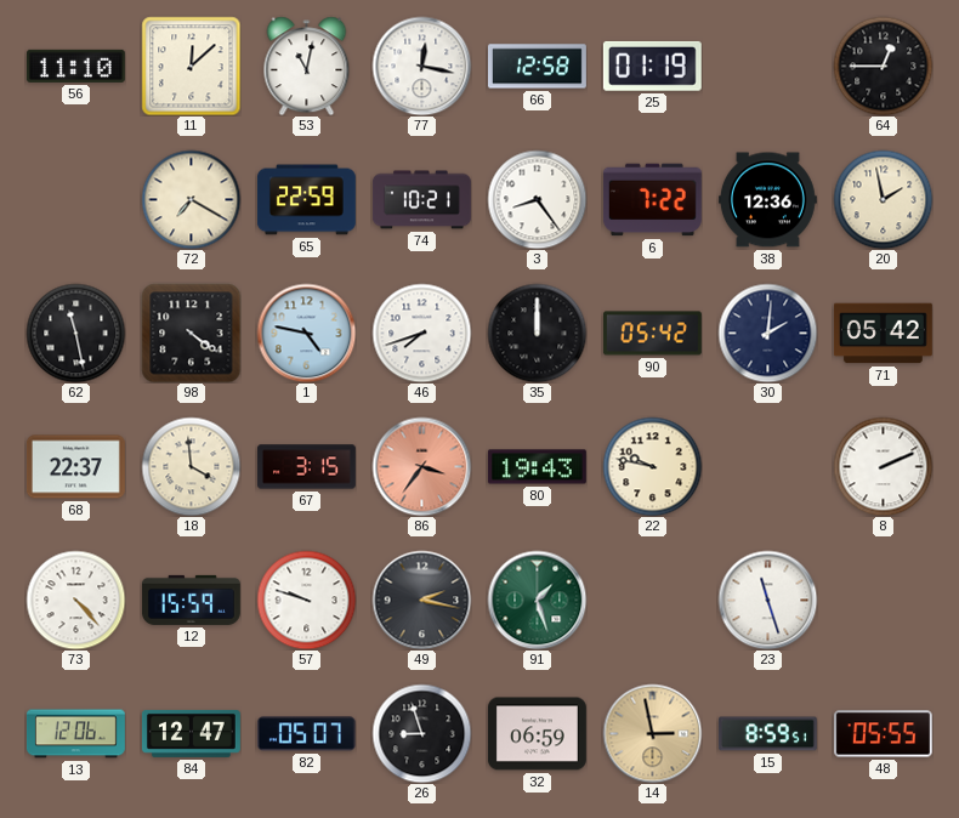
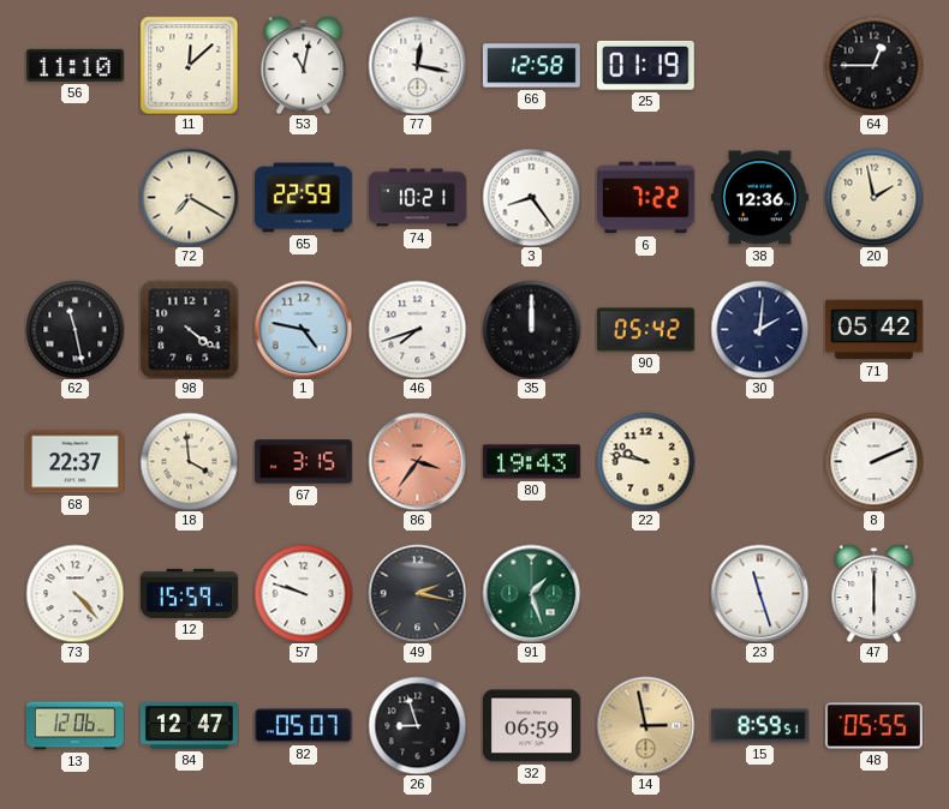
47: none -> 6:00 (875, 593)
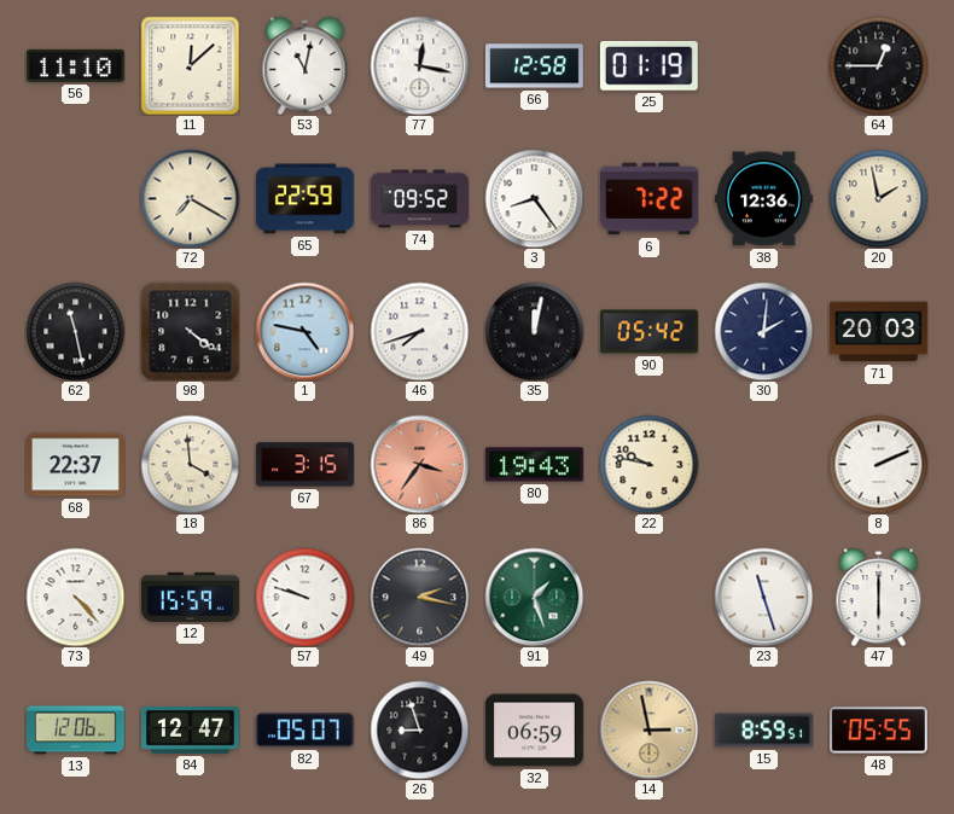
74: 10:21 -> 09:52 (420, 199)
35: 12:00 -> 12:02 (534, 331)
71: 05:42 -> 20:03 (878, 332)
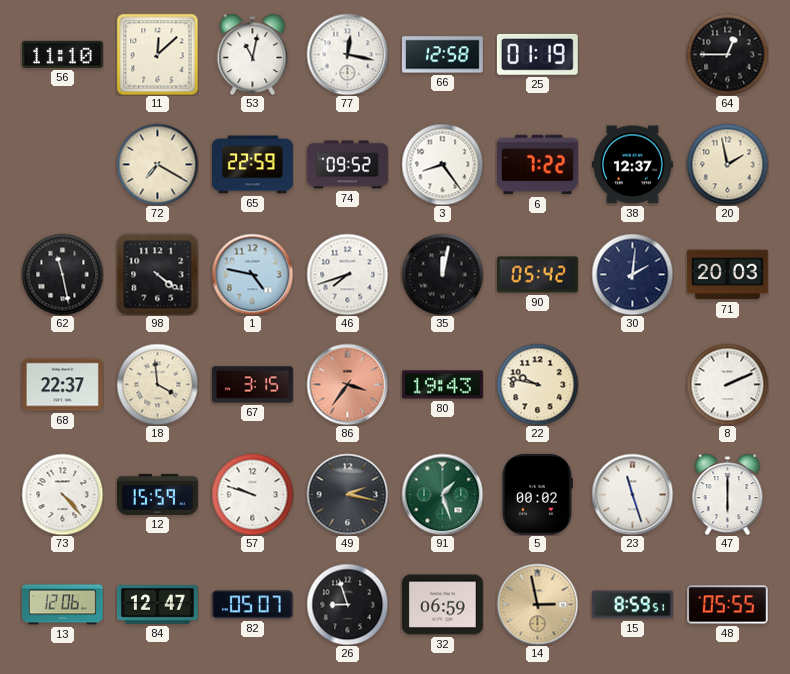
38: 12:36 -> 12:37 (632, 165)
5: none -> 00:02 (537, 494)
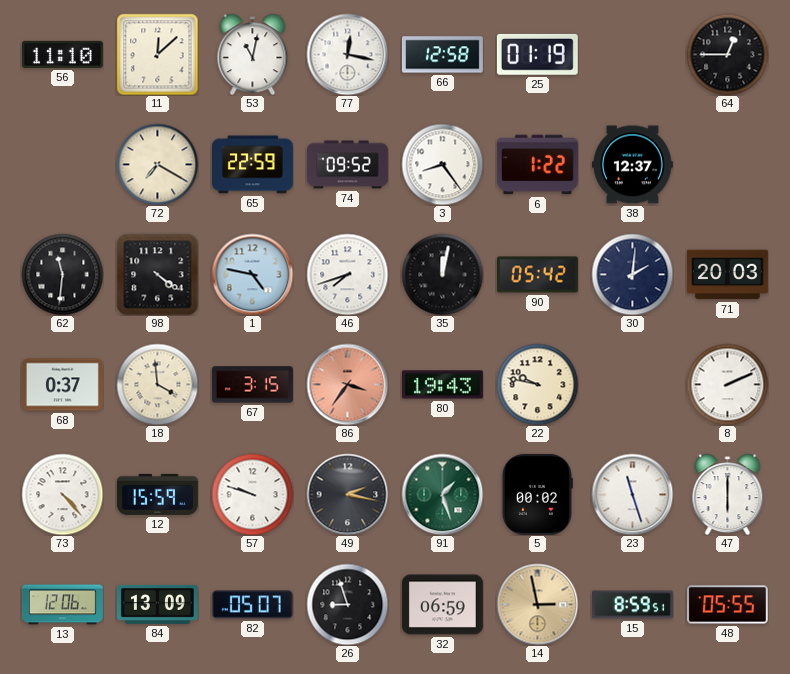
6: 7:22 -> 1:22 (537, 165)
20: 1:58 -> none (727, 164)
62: 11:28 -> 11:31 (62, 274)
68: 22:37 -> 0:37 (62, 385)
84: 12:47 -> 13:09 (157, 604)
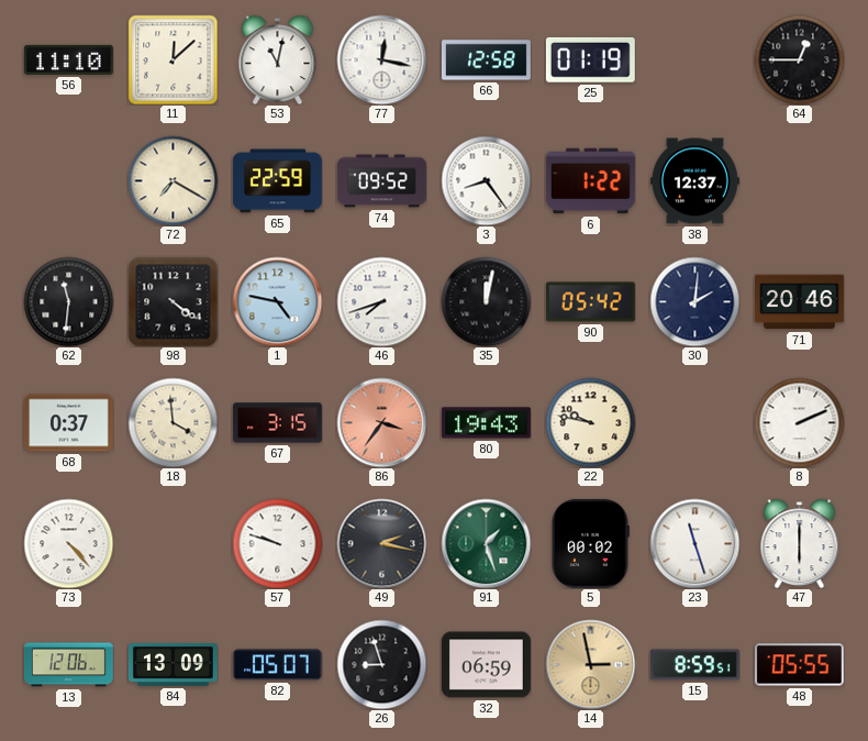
71: 20:03 -> 20:46 (799, 302)
12: 15:59 -> none (157, 494)
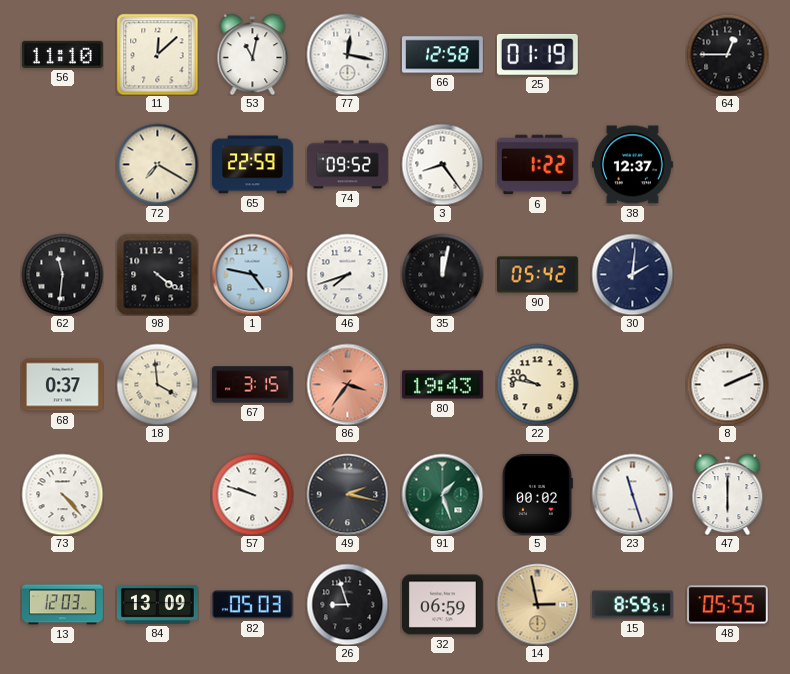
71: 20:46 -> none (799, 302)
13: 12:06 -> 12:03 (62, 605)
82: 05:07 -> 05:03 (252, 605)
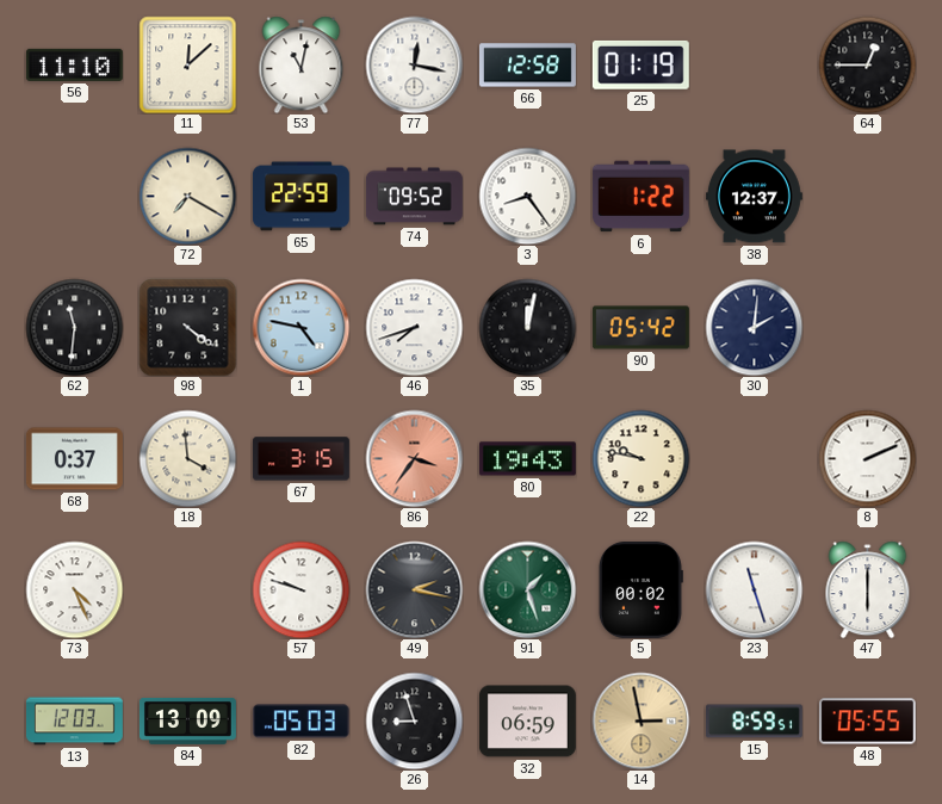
73: 4:23 -> 4:26 (74, 589)
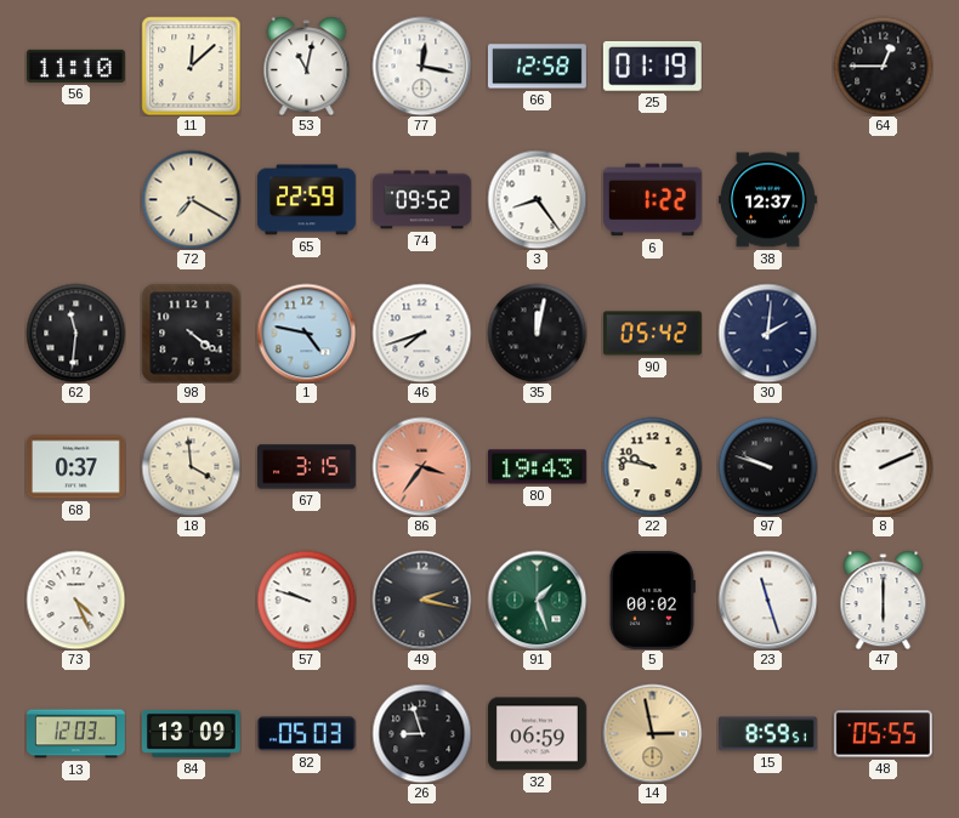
97: none -> 9:48 (767, 466)
